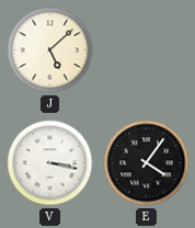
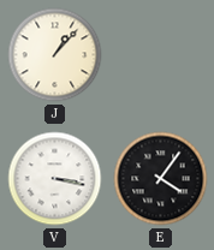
J: 5:08 -> 1:07 (55, 55)
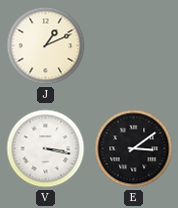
J: 1:07 -> 1:11 (46, 46)
E: 4:06 -> 3:09 (134, 149)
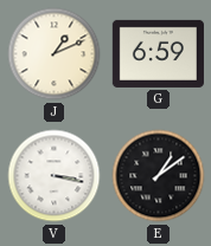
G: none -> 6:59 (158, 53)
E: 3:09 -> 1:09 (159, 176)
